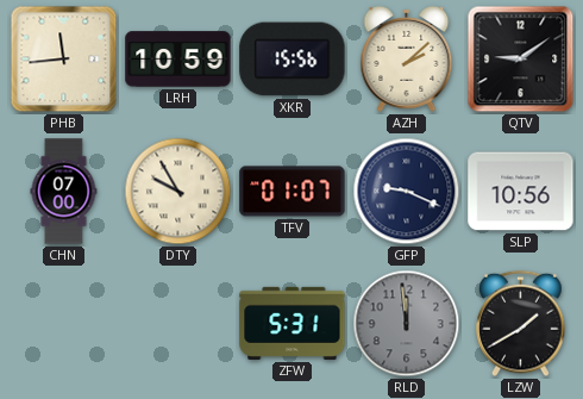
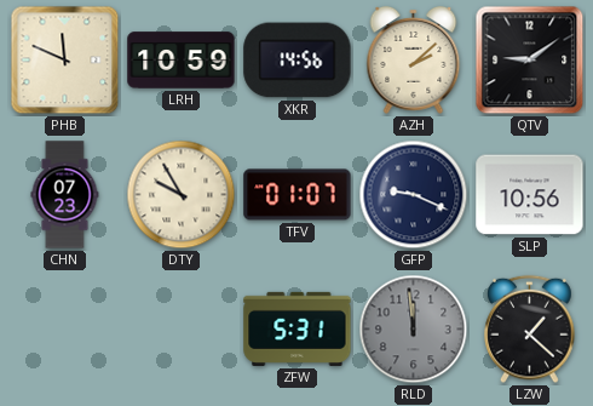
PHB: 11:44 -> 11:49 (65, 61)
XKR: 15:56 -> 14:56 (298, 61)
CHN: 07:00 -> 07:23 (65, 195)
LZW: 1:40 -> 1:22 (530, 330)
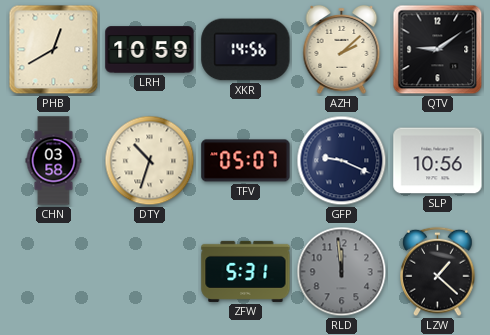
PHB: 11:49 -> 12:40 (54, 50)
CHN: 07:23 -> 03:58 (54, 161)
DTY: 9:55 -> 10:33 (150, 161)
TFV: 01:07 -> 05:07 (246, 161)
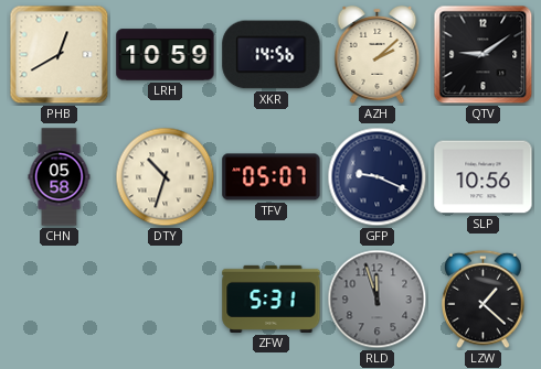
CHN: 03:58 -> 05:58 (60, 177)
RLD: 11:59 -> 11:57 (378, 300)
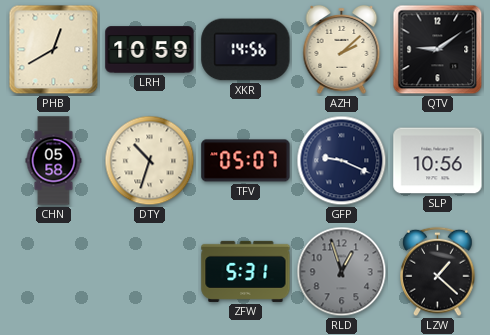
RLD: 11:57 -> 12:57 (342, 272)
